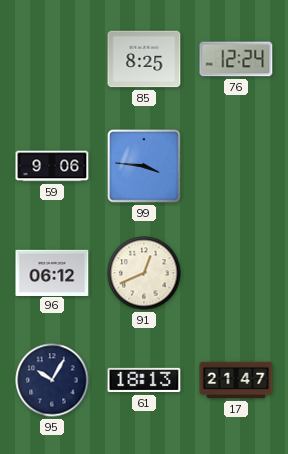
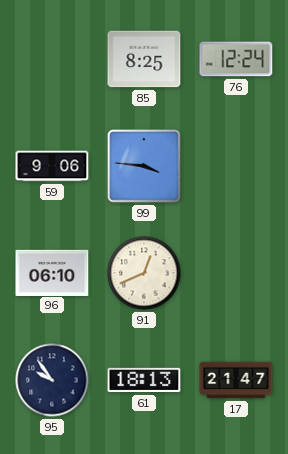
96: 06:12 -> 06:10 (52, 272)
95: 10:05 -> 9:54 (52, 380)
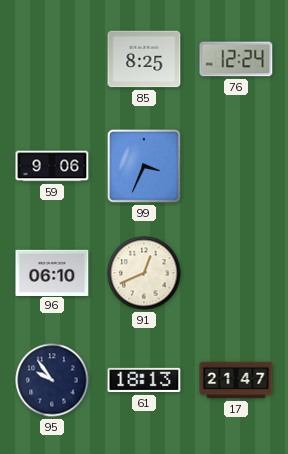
99: 3:46 -> 3:34 (145, 167)
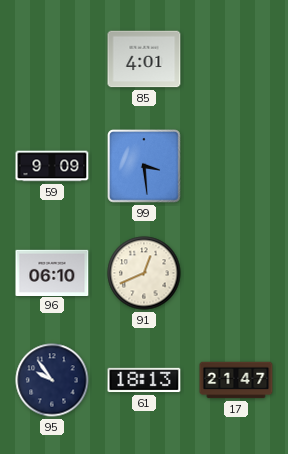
85: 8:25 -> 4:01 (144, 59)
76: 12:24 -> none (236, 59)
59: 9:06 -> 9:09 (52, 166)
99: 3:34 -> 3:29 (145, 167)
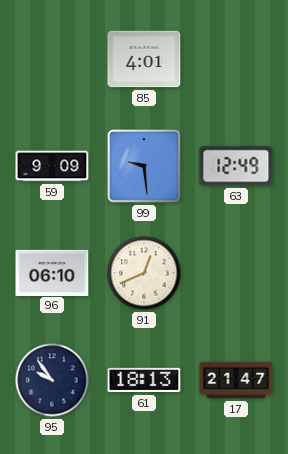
99: 3:29 -> 9:29 (145, 167)
63: none -> 12:49 (236, 166)
